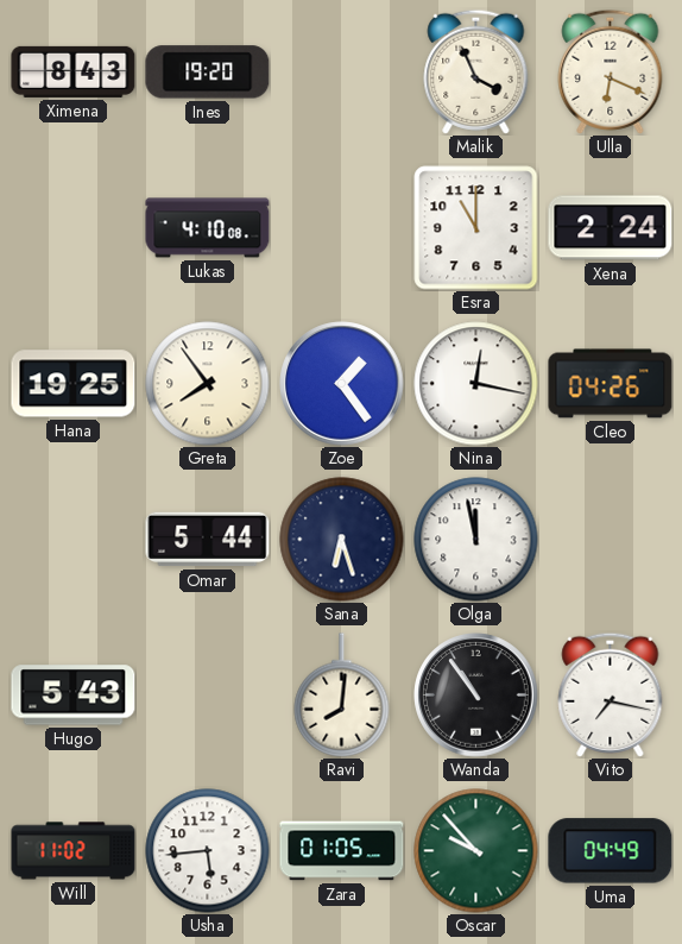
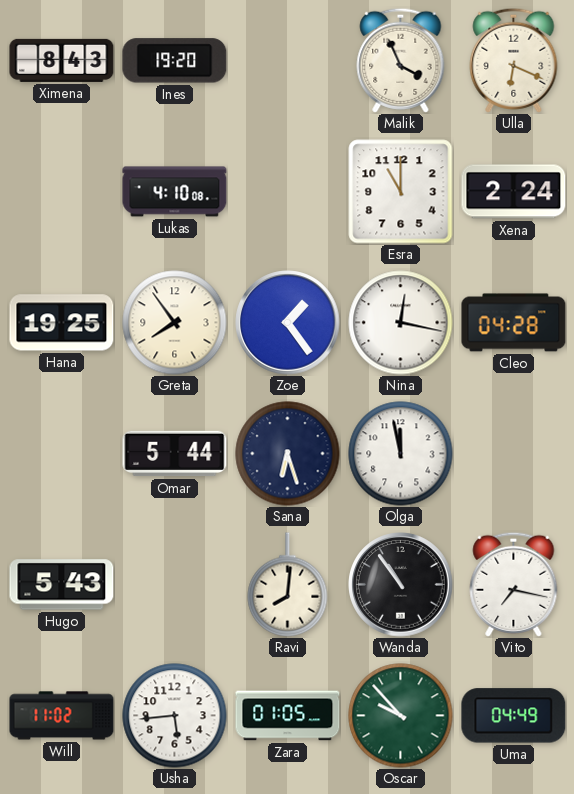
Cleo: 04:26 -> 04:28 (514, 323)
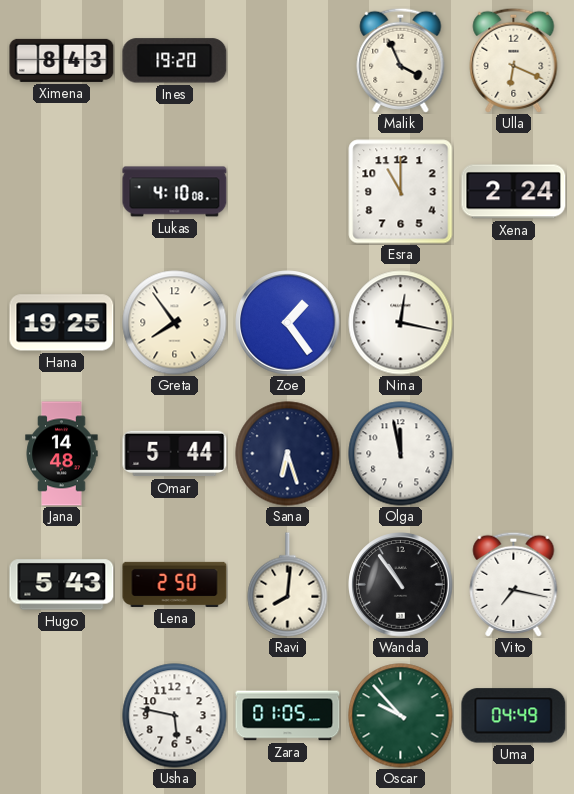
Cleo: 04:28 -> none (514, 323)
Jana: none -> 14:48 (62, 454)
Lena: none -> 2:50 (175, 584)
Will: 11:02 -> none (62, 716)
Usha: 5:44 -> 5:47 (175, 716)
